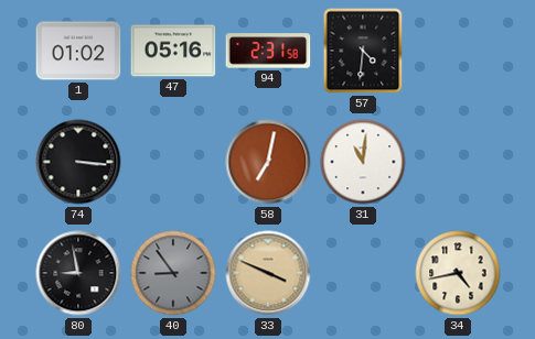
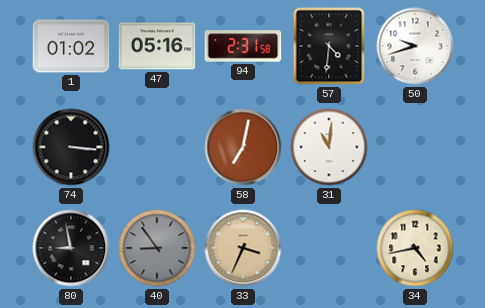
50: none -> 9:42 (415, 46)
33: 3:49 -> 3:34 (243, 248)
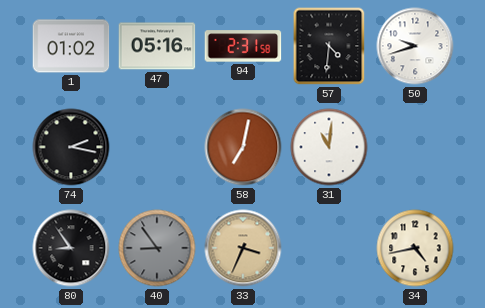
74: 3:16 -> 2:17 (71, 147)
80: 8:58 -> 8:54 (71, 248)
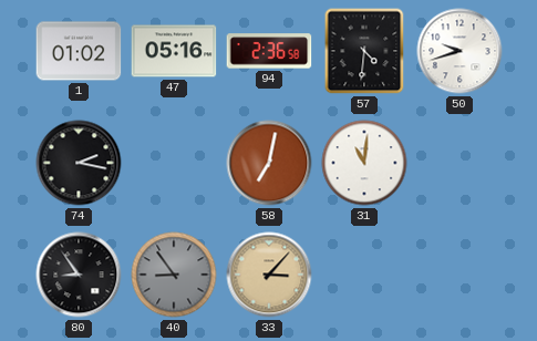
94: 2:31 -> 2:36 (269, 51)
33: 3:34 -> 3:07 (269, 275)
34: 4:43 -> none (415, 248)
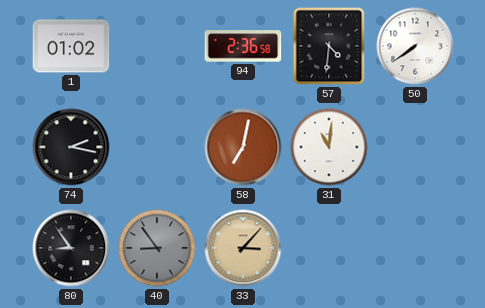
47: 05:16 -> none (174, 51)
50: 9:42 -> 7:39 (415, 46)
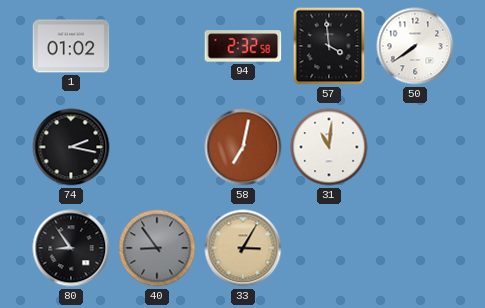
94: 2:36 -> 2:32 (243, 46)
57: 4:31 -> 3:59 (329, 46)
33: 3:07 -> 3:05 (243, 248)
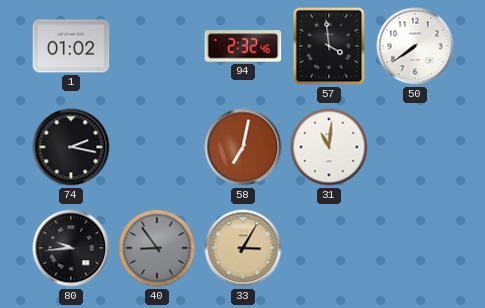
94: 2:32:58 -> 2:32:46 (243, 46)
80: 8:54 -> 9:44 (71, 248)
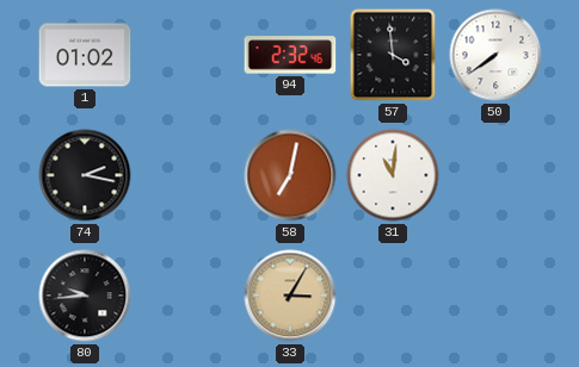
40: 8:54 -> none (157, 248)
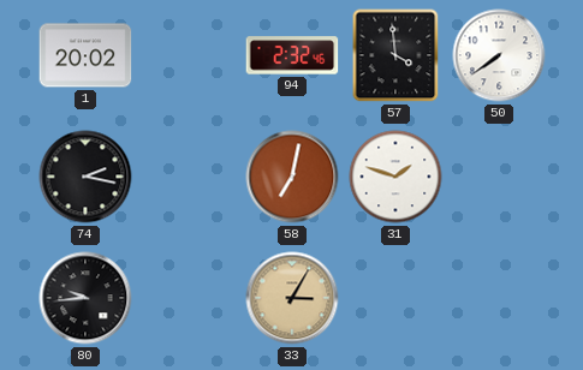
1: 01:02 -> 20:02 (85, 55)
31: 11:01 -> 1:48 (395, 177)
